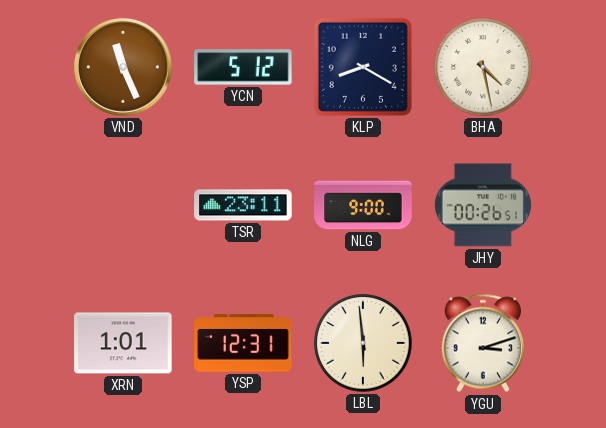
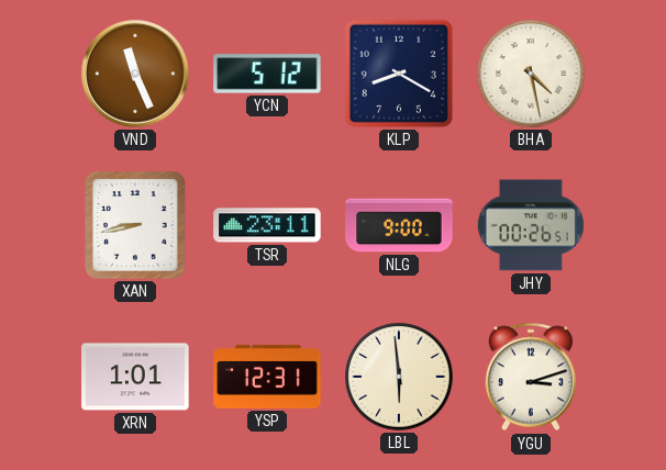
XAN: none -> 8:43 (135, 225)
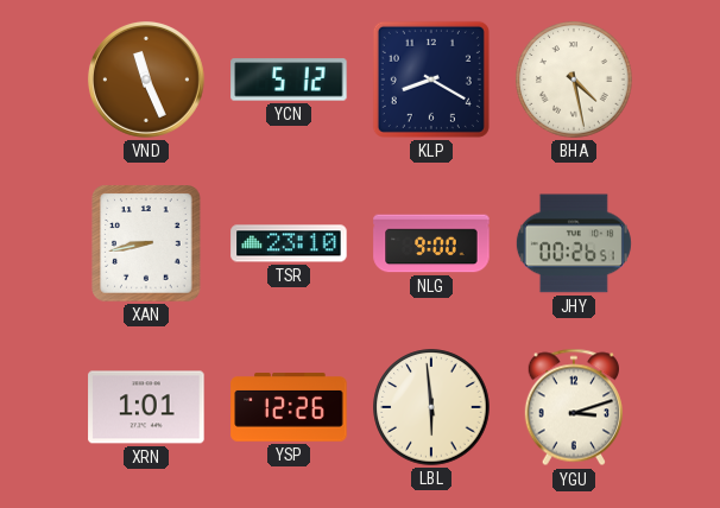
TSR: 23:11 -> 23:10 (289, 243)
YSP: 12:31 -> 12:26 (289, 407)
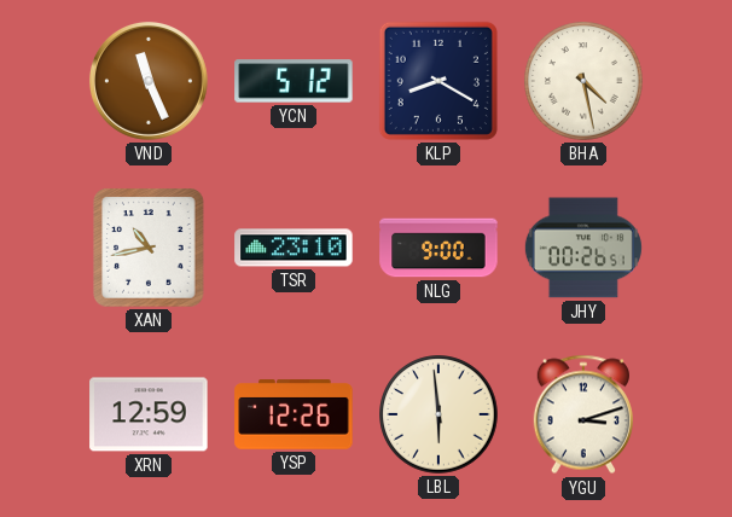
XAN: 8:43 -> 10:43 (149, 248)
XRN: 1:01 -> 12:59 (149, 414)
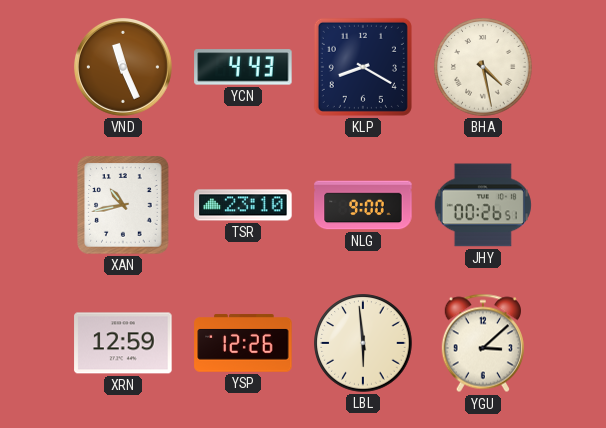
YCN: 5:12 -> 4:43 (243, 67)
YGU: 3:12 -> 3:08 (483, 343)
